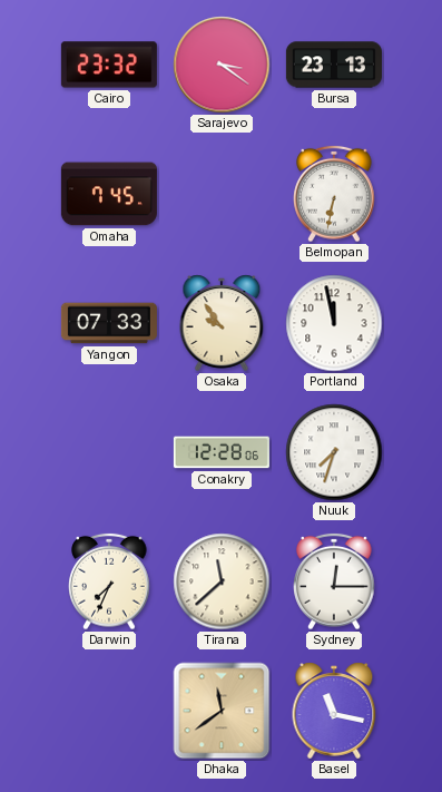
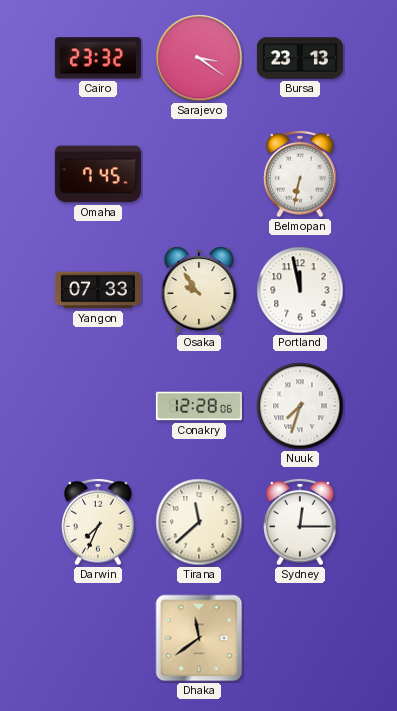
Basel: 11:17 -> none (334, 711)
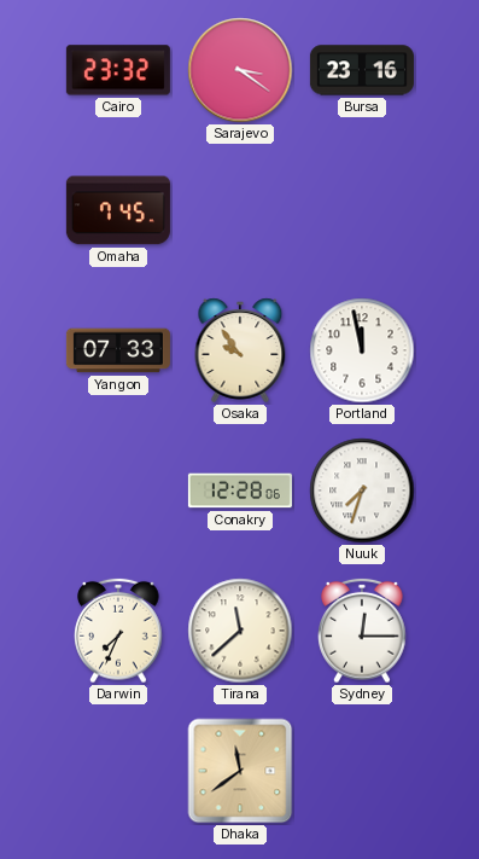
Bursa: 23:13 -> 23:16 (362, 70)
Belmopan: 6:32 -> none (300, 174)
